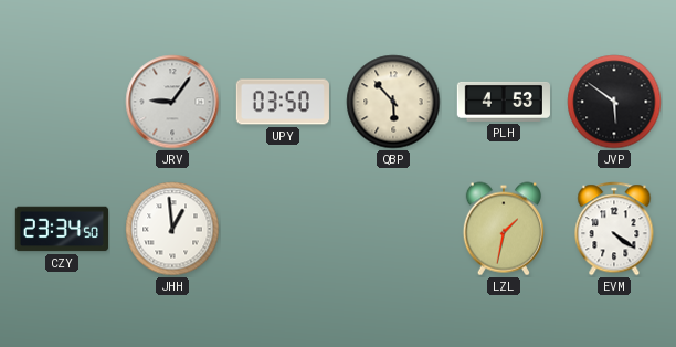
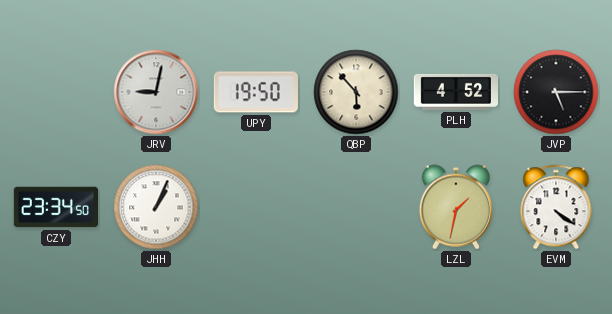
JRV: 9:06 -> 9:02 (156, 92)
UPY: 03:50 -> 19:50 (256, 92)
PLH: 4:53 -> 4:52 (455, 92)
JVP: 5:51 -> 5:15 (556, 92)
JHH: 12:59 -> 1:04 (156, 207)
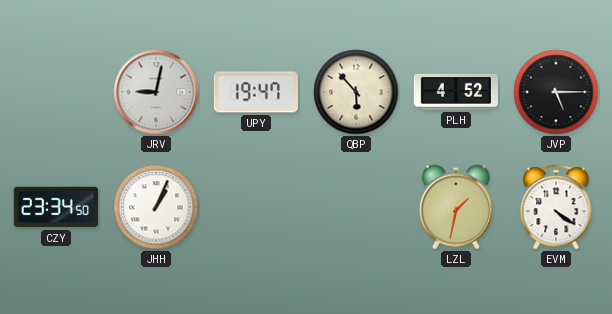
UPY: 19:50 -> 19:47 (256, 92)
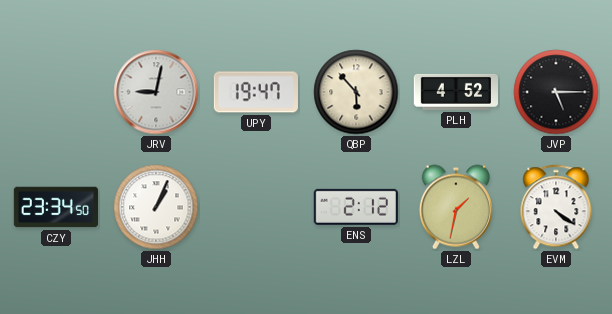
ENS: none -> 2:12 (356, 207)
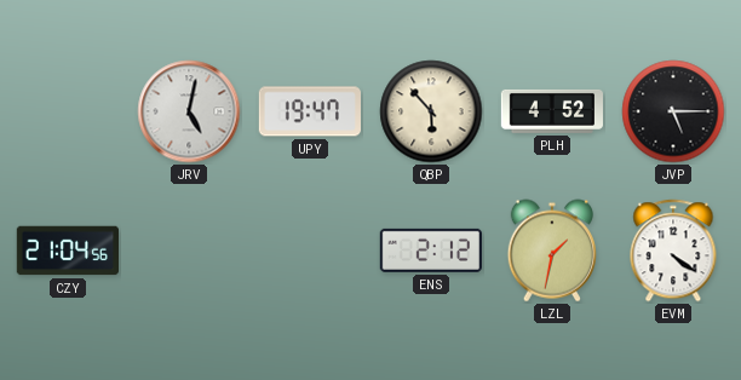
JRV: 9:02 -> 5:02 (189, 111)
CZY: 23:34 -> 21:04 (67, 251)
JHH: 1:04 -> none (156, 207)
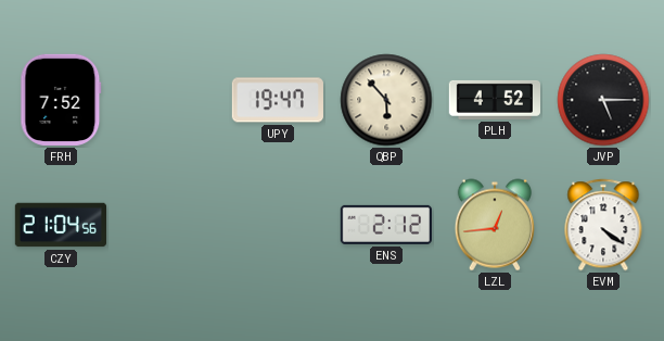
FRH: none -> 7:52 (61, 100)
JRV: 5:02 -> none (189, 111)
LZL: 1:32 -> 12:44 (495, 225)
